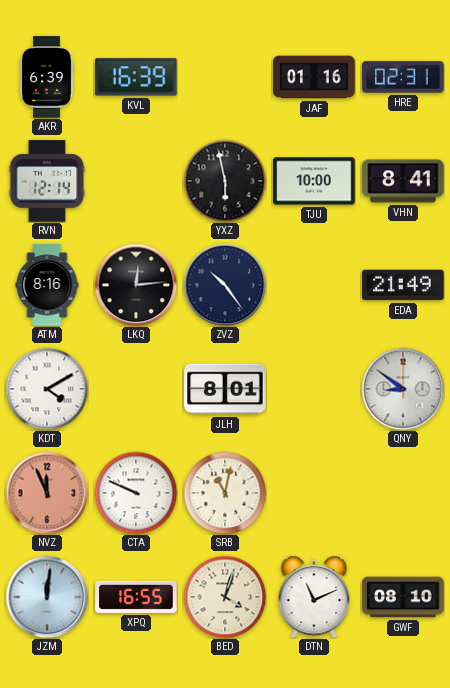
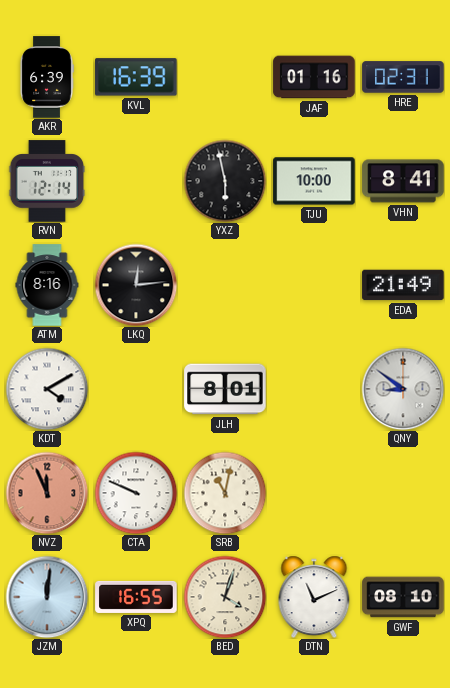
ZVZ: 10:24 -> none (225, 285)
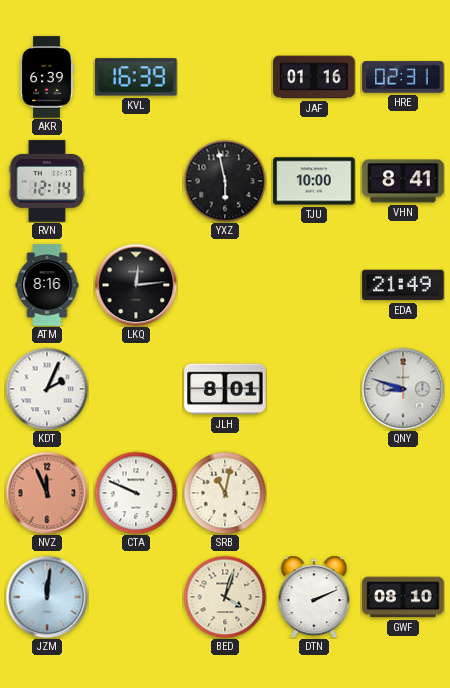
KDT: 4:10 -> 2:04 (47, 389)
QNY: 8:51 -> 8:48 (403, 389)
XPQ: 16:55 -> none (136, 597)
DTN: 11:11 -> 2:11 (314, 597)
